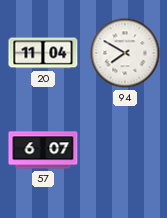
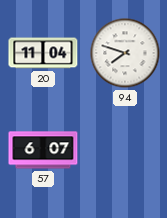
94: 7:50 -> 7:48 (125, 53)
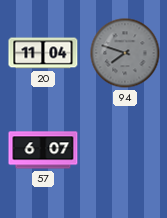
94 dial: white -> grey (125, 53)
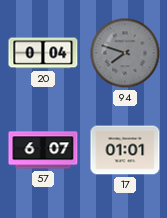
20: 11:04 -> 0:04 (43, 53)
17: none -> 01:01 (125, 150)
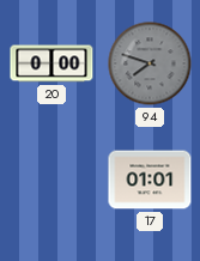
20: 0:04 -> 0:00 (51, 63)
57: 6:07 -> none (43, 150)
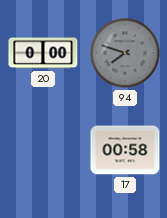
17: 01:01 -> 00:58 (125, 150)
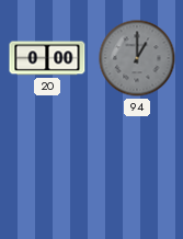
94: 7:48 -> 1:00 (137, 58)
17: 00:58 -> none (125, 150)
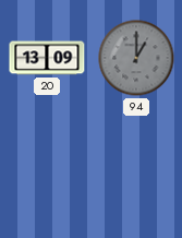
20: 0:00 -> 13:09 (47, 58)
